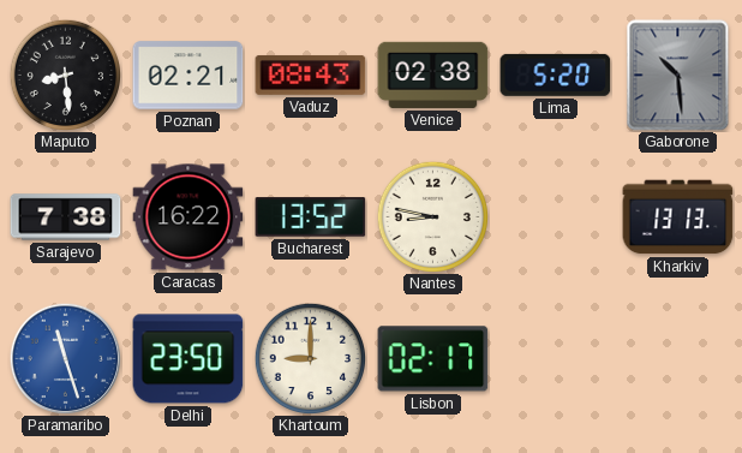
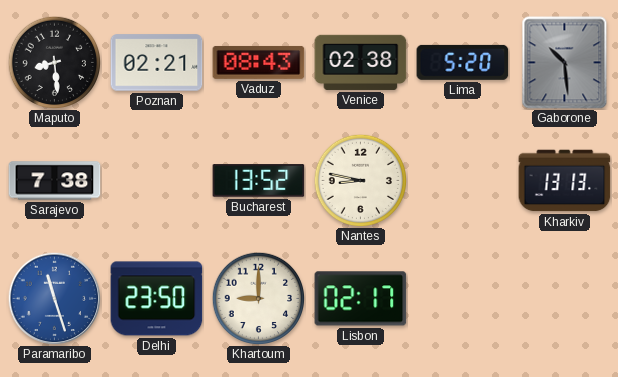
Caracas: 16:22 -> none (189, 217)
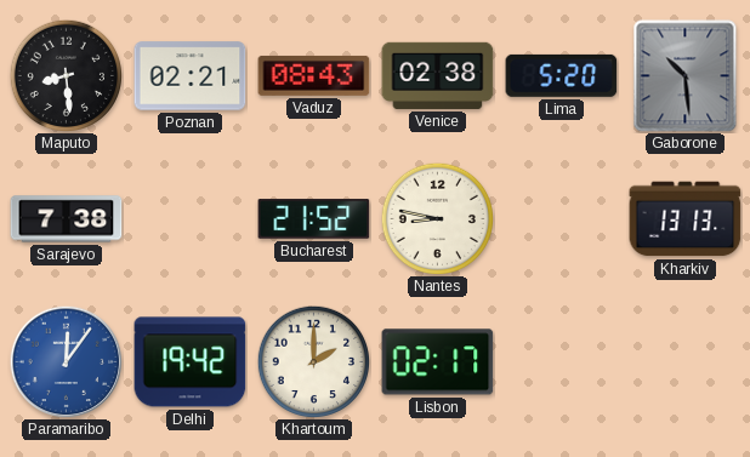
Bucharest: 13:52 -> 21:52 (314, 219)
Paramaribo: 11:27 -> 12:06 (66, 361)
Delhi: 23:50 -> 19:42 (191, 362)
Khartoum: 9:00 -> 2:00 (313, 361)
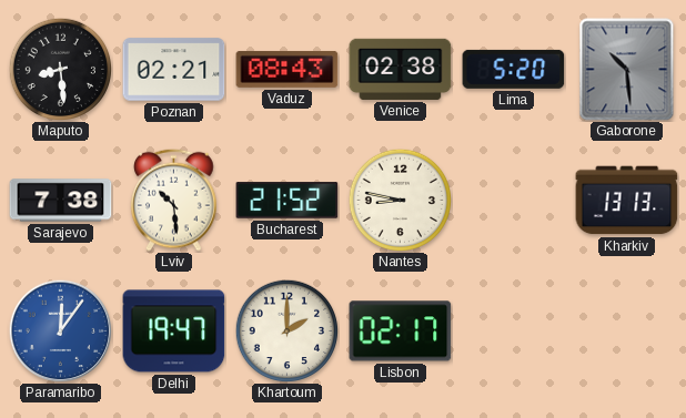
Lviv: none -> 10:29 (174, 200)
Delhi: 19:42 -> 19:47 (174, 332)
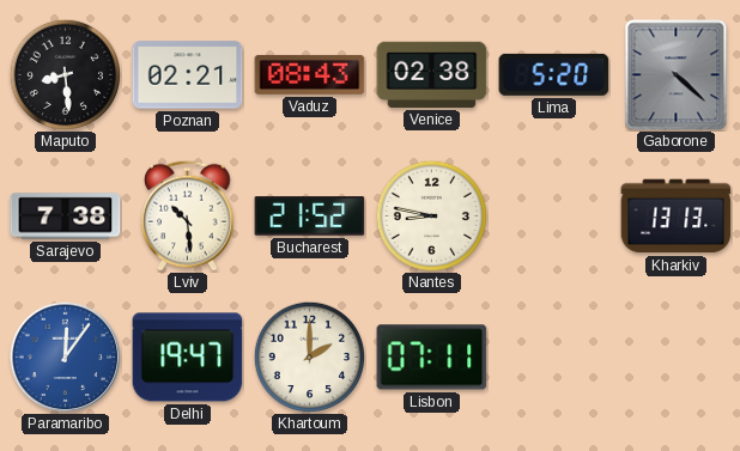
Gaborone: 10:29 -> 4:22 (677, 75)
Lisbon: 02:17 -> 07:11 (432, 358)
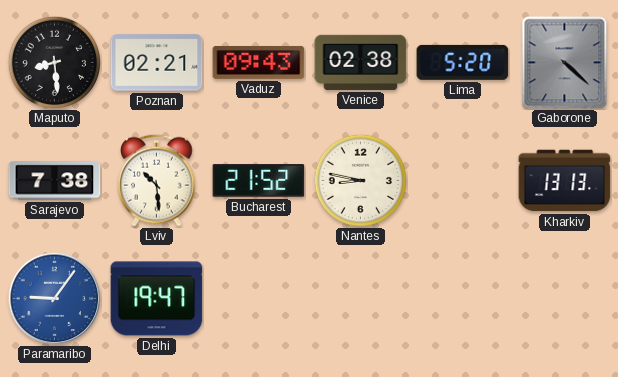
Vaduz: 08:43 -> 09:43 (259, 62)
Paramaribo: 12:06 -> 9:06 (54, 298)
Khartoum: 2:00 -> none (309, 356)
Lisbon: 07:11 -> none (432, 358)
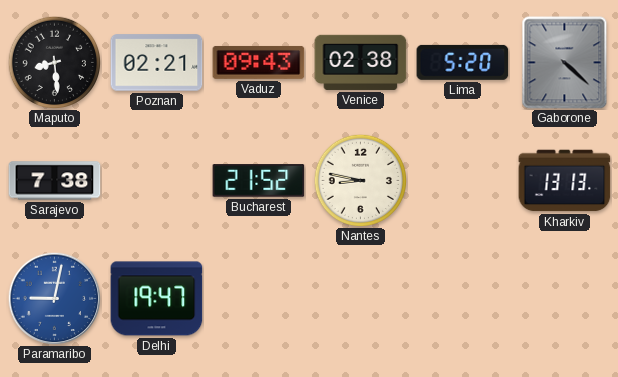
Lviv: 10:29 -> none (157, 180)
Paramaribo: 9:06 -> 9:02 (54, 298)
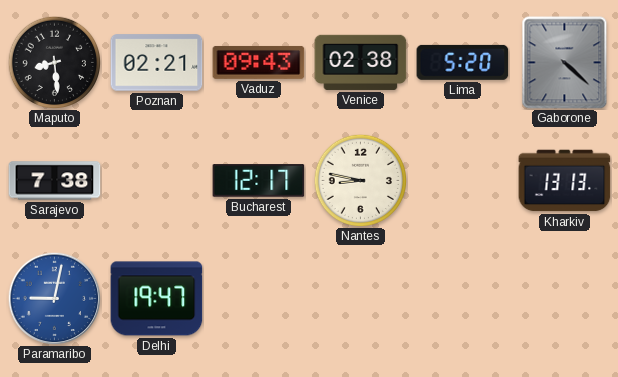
Bucharest: 21:52 -> 12:17 (259, 181)
